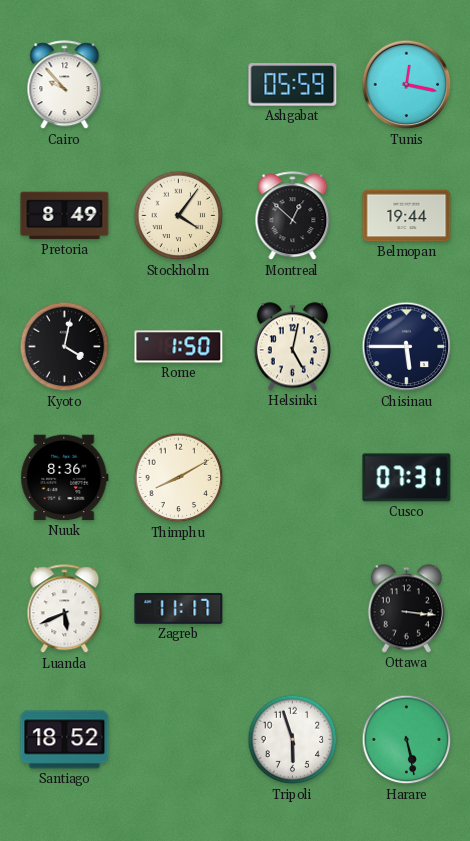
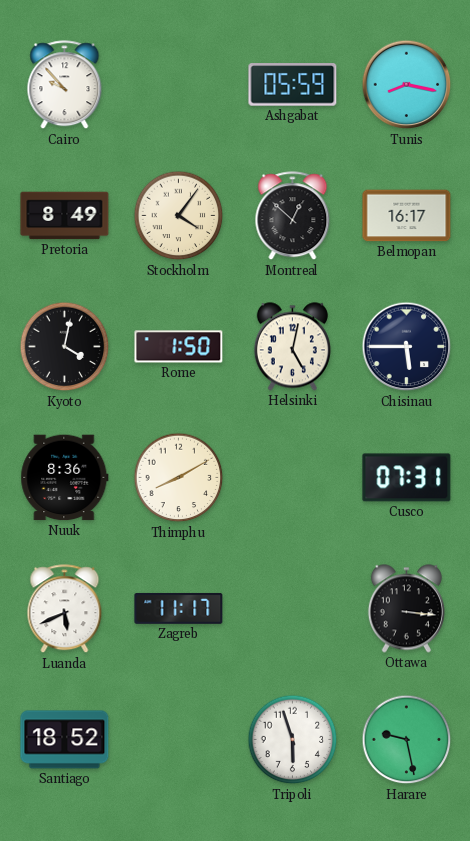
Tunis: 12:17 -> 8:17 (407, 85)
Belmopan: 19:44 -> 16:17 (407, 216)
Harare: 5:28 -> 9:28 (407, 740)
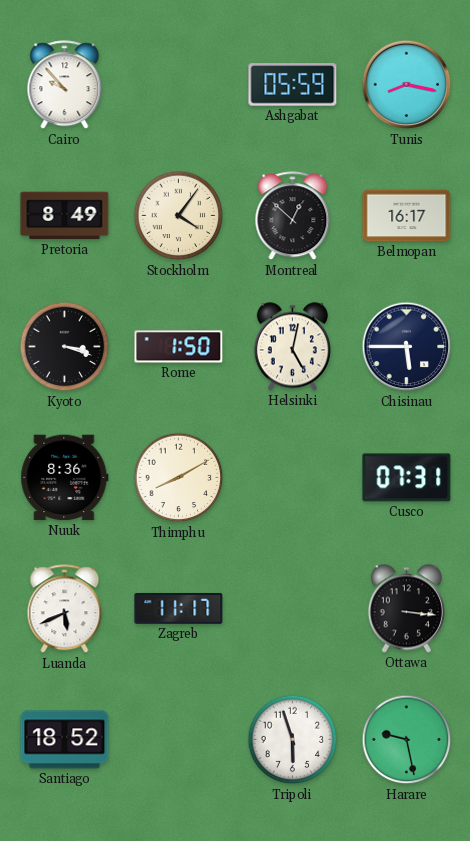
Kyoto: 4:02 -> 3:18 (65, 347)
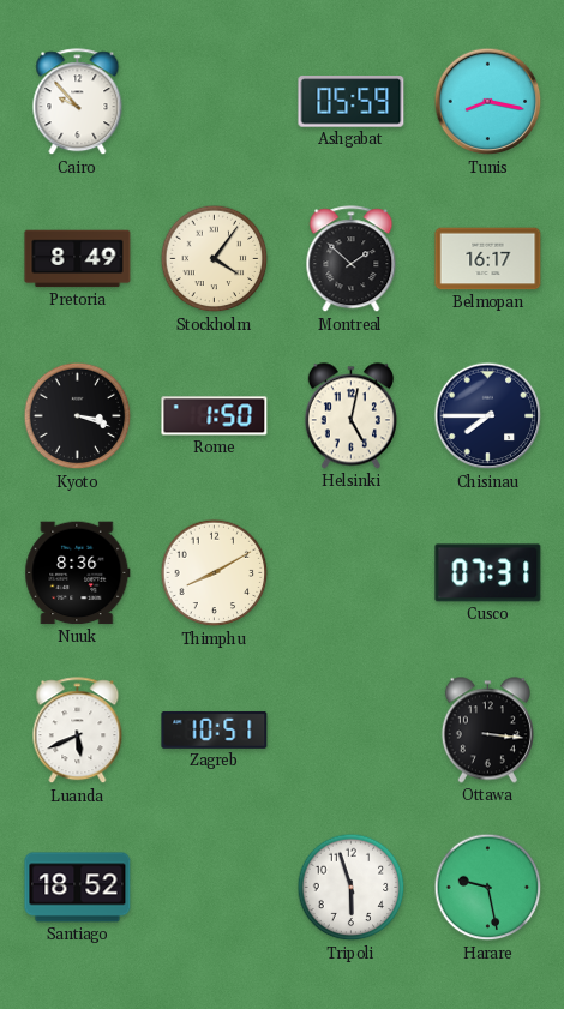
Montreal: 12:52 -> 1:52 (352, 259)
Chisinau: 5:45 -> 7:45 (488, 416)
Zagreb: 11:17 -> 10:51 (215, 731)
